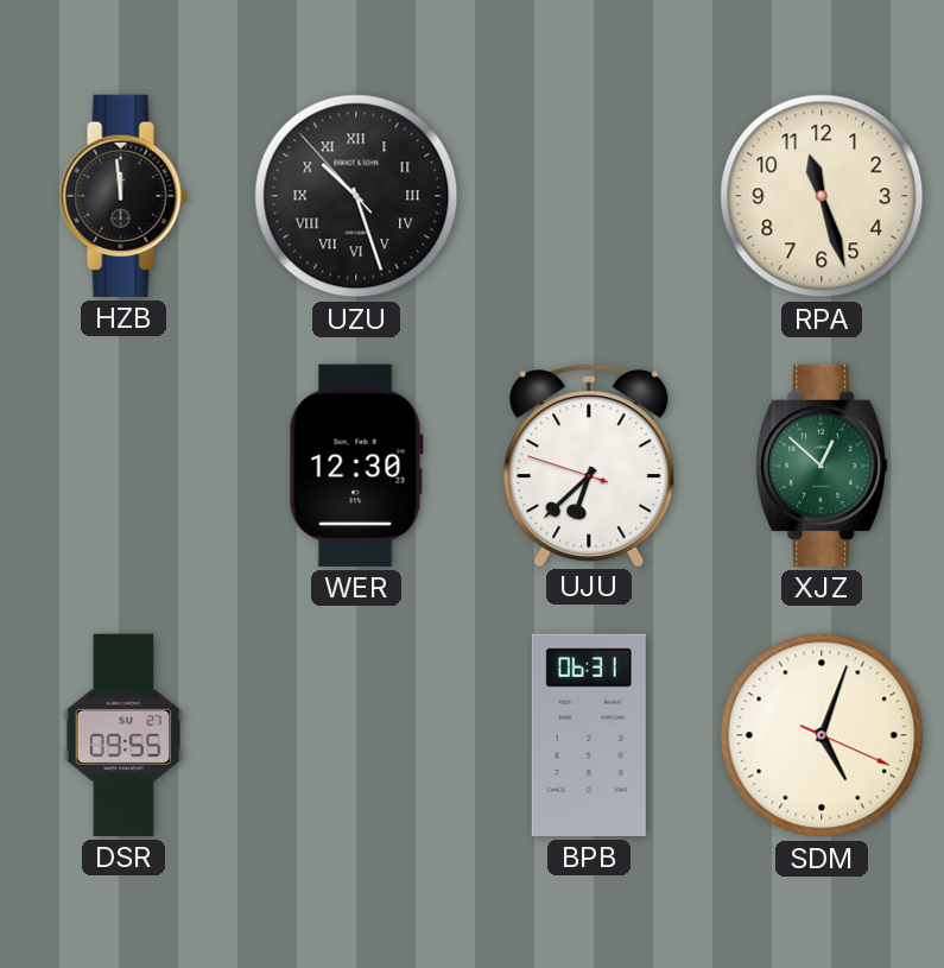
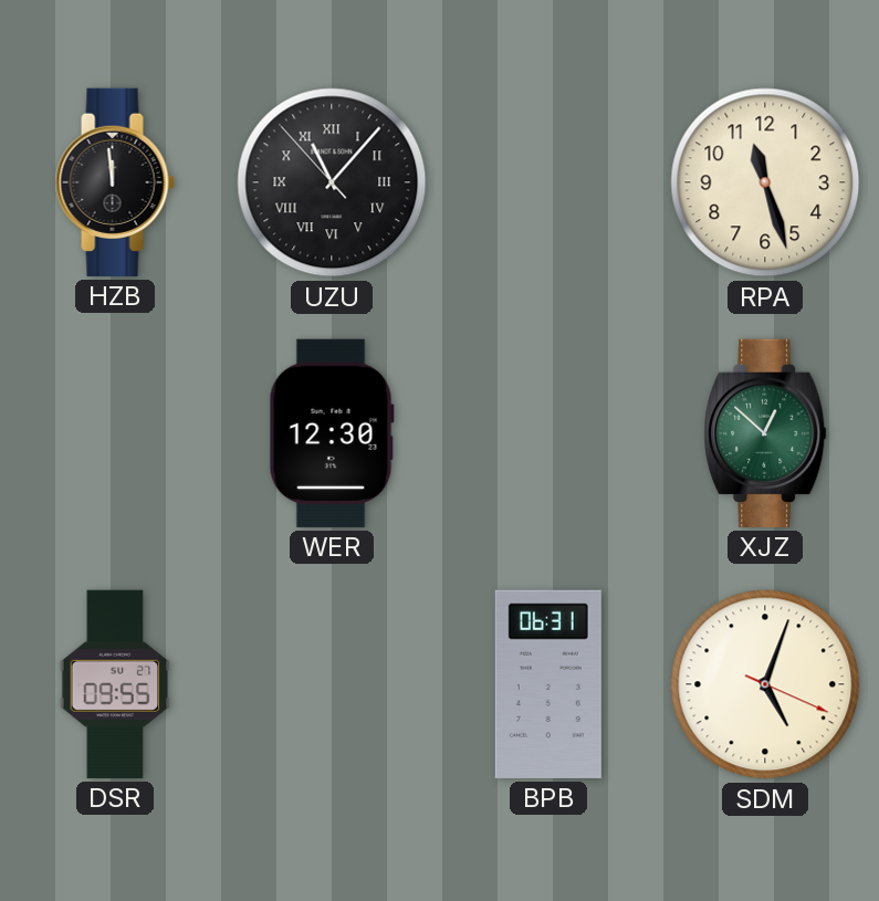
UZU: 10:26 -> 11:06 (332, 182)
UJU: 6:37 -> none (589, 464)
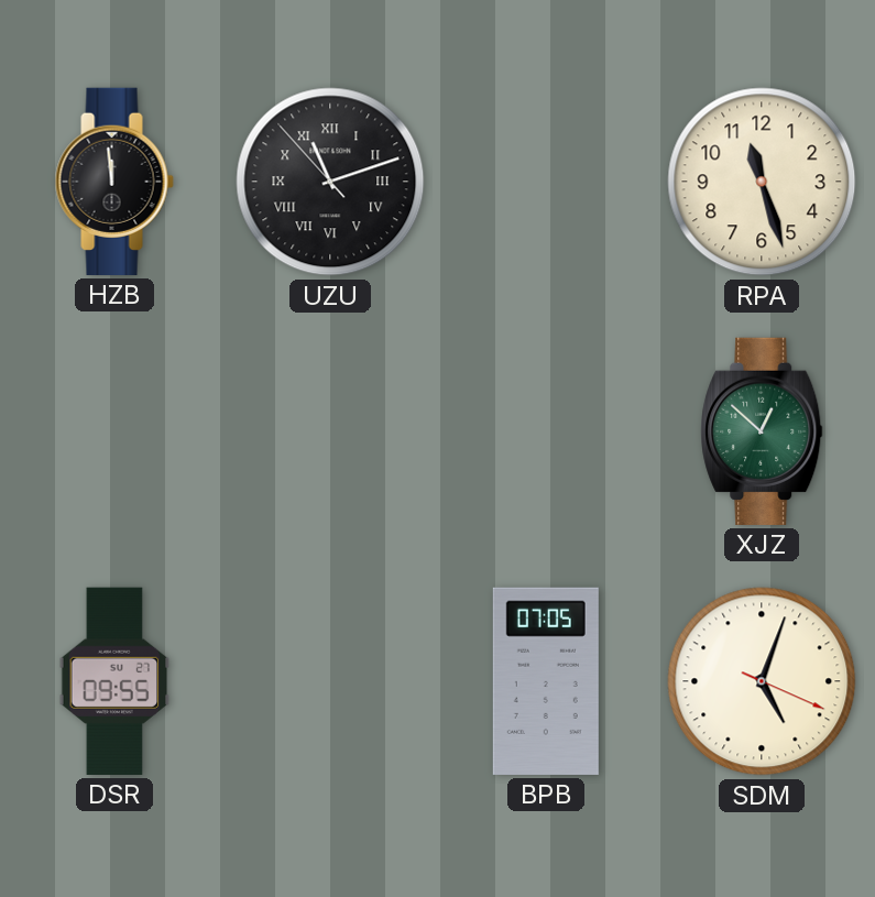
UZU: 11:06 -> 11:11 (330, 182)
WER: 12:30 -> none (332, 433)
BPB: 06:31 -> 07:05 (546, 681)
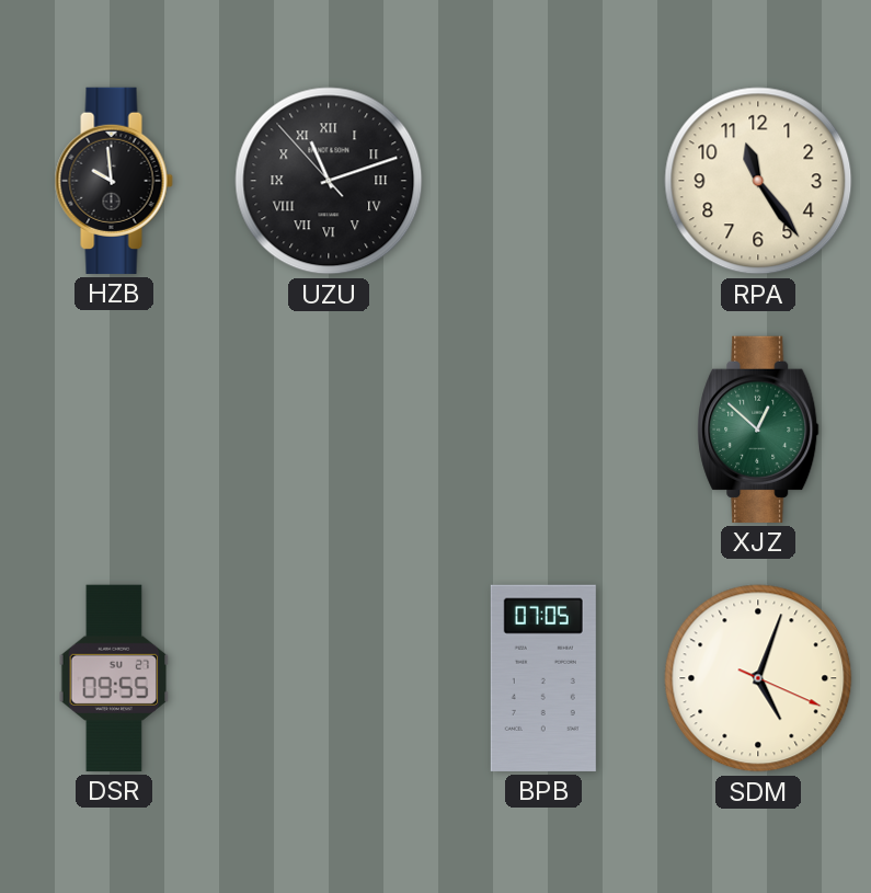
HZB: 11:59 -> 9:59 (114, 181)
RPA: 11:27 -> 11:24 (758, 181)
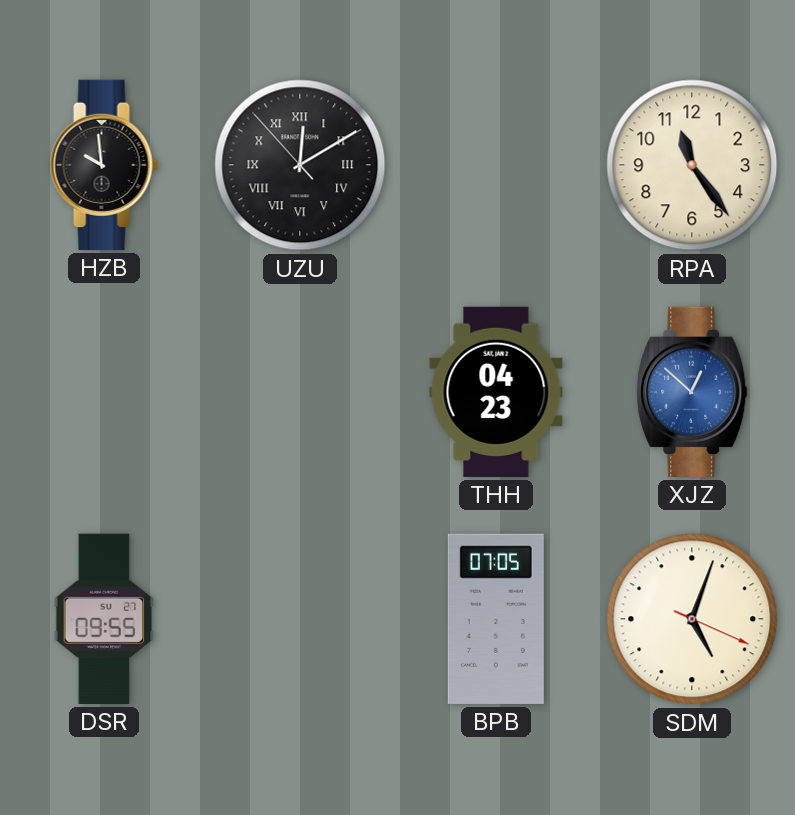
UZU: 11:11 -> 12:09 (300, 165)
THH: none -> 04:23 (496, 392)
XJZ dial: green -> blue (692, 392)
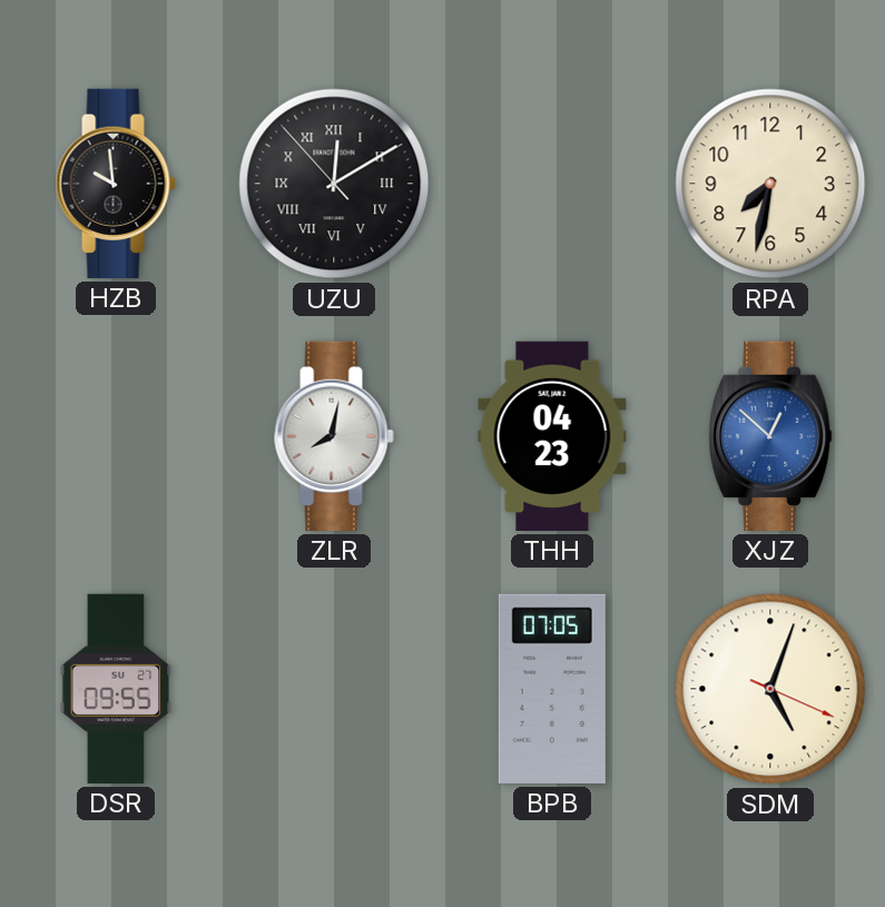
RPA: 11:24 -> 7:32 (770, 184)
ZLR: none -> 8:02 (334, 436)
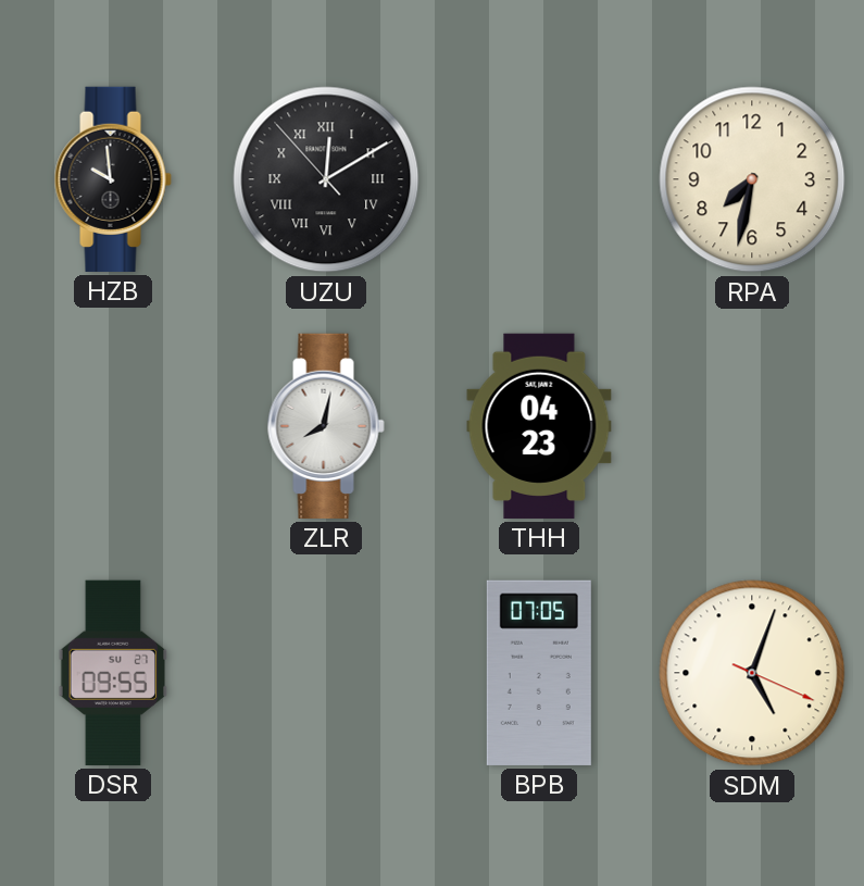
XJZ: 12:52 -> none (770, 436)
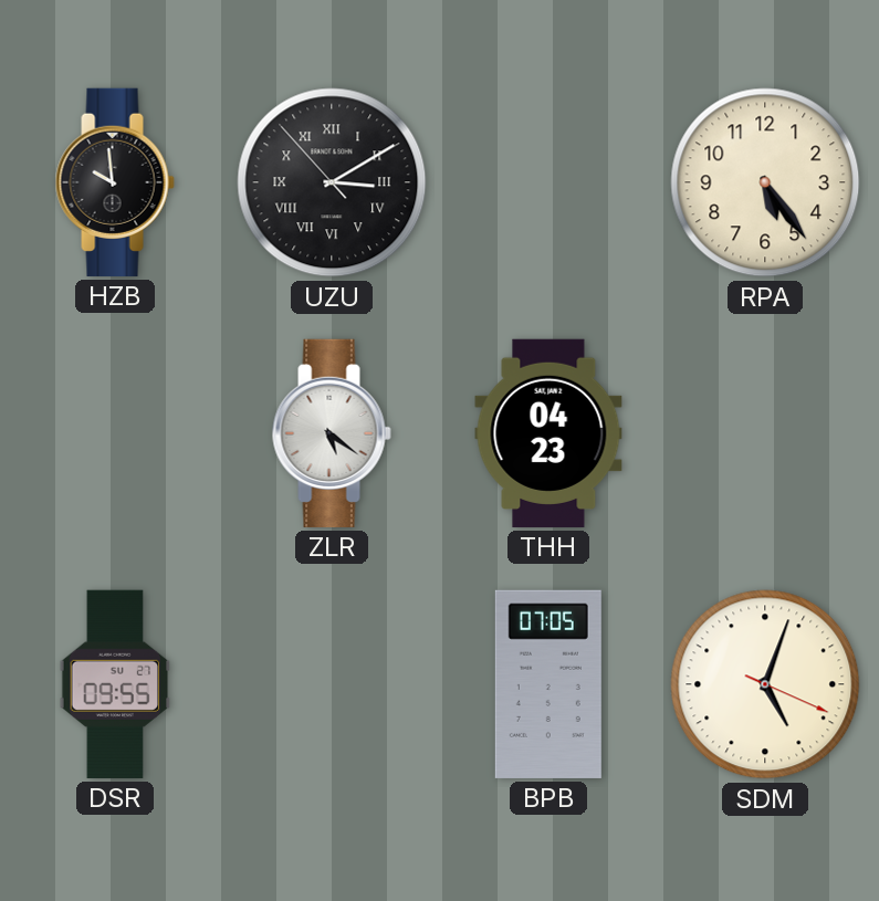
UZU: 12:09 -> 3:09 (332, 182)
RPA: 7:32 -> 5:24 (765, 182)
ZLR: 8:02 -> 5:21 (332, 433)
